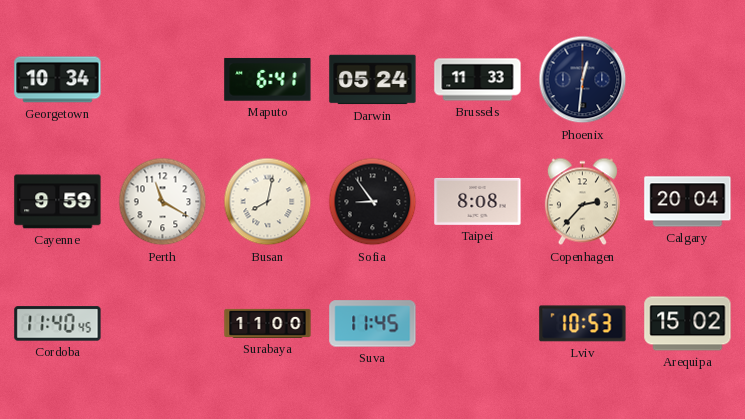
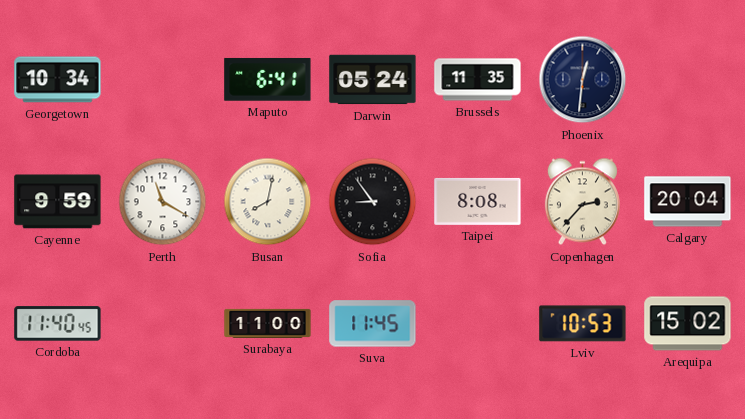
Brussels: 11:33 -> 11:35 (478, 80)
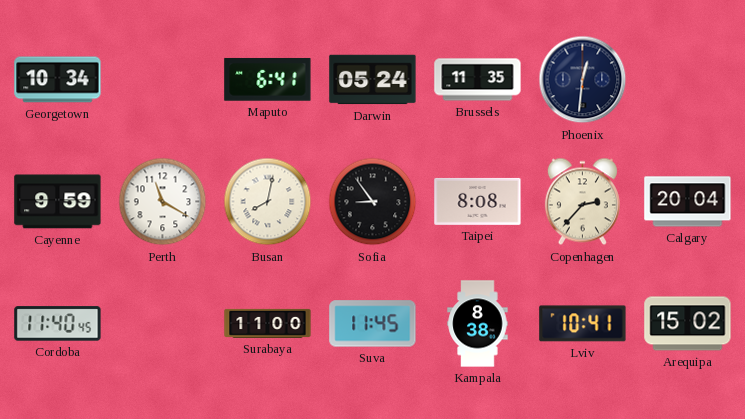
Kampala: none -> 8:38 (478, 324)
Lviv: 10:53 -> 10:41 (583, 324)
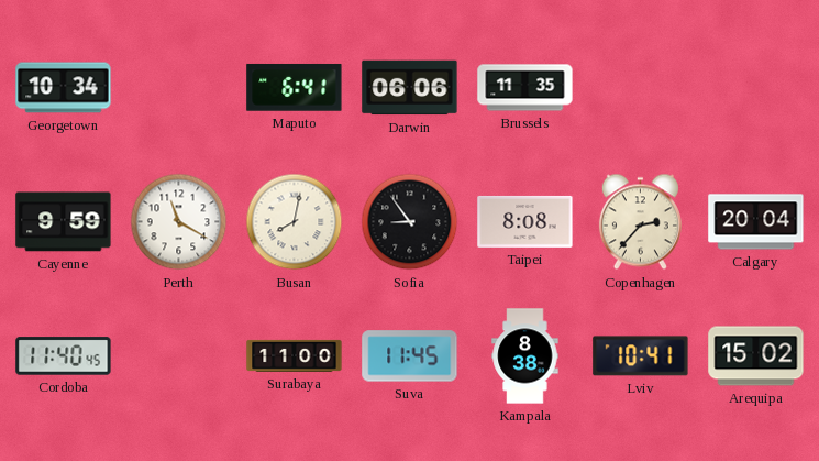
Darwin: 05:24 -> 06:06 (410, 88)
Phoenix: 12:31 -> none (583, 80)
